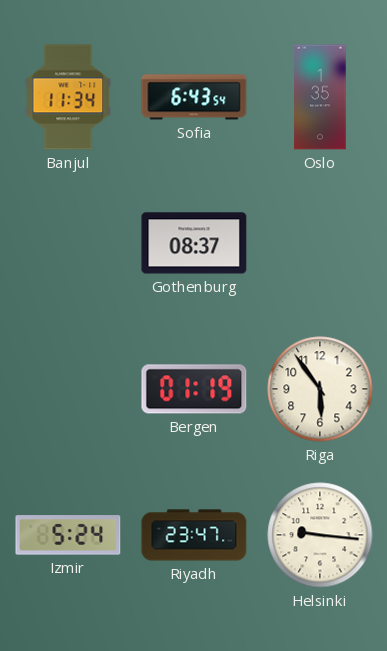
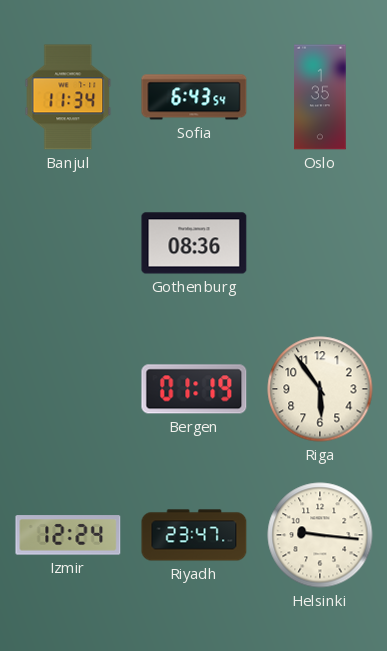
Gothenburg: 08:37 -> 08:36 (194, 243)
Izmir: 5:24 -> 12:24 (68, 535)
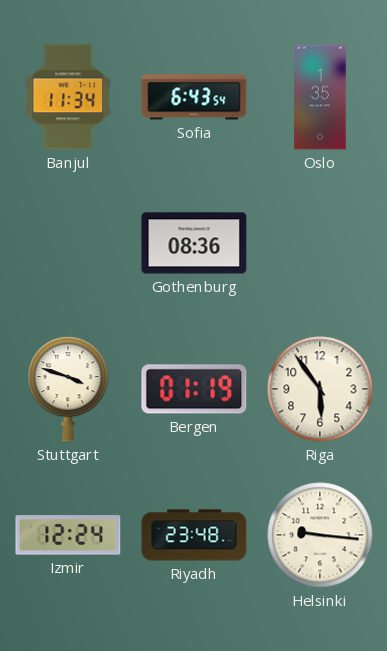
Stuttgart: none -> 3:48 (68, 389)
Riyadh: 23:47 -> 23:48 (194, 535)
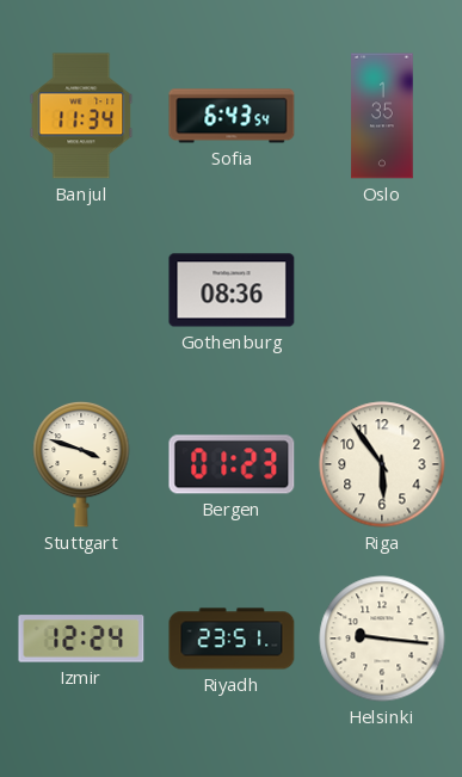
Bergen: 01:19 -> 01:23 (232, 464)
Riyadh: 23:48 -> 23:51 (232, 639)
